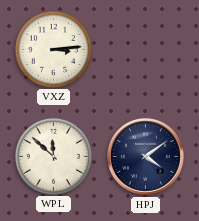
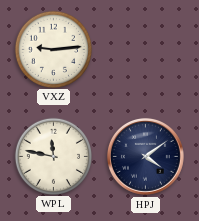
VXZ: 3:14 -> 9:14 (53, 49)
WPL: 11:52 -> 11:47 (53, 156)
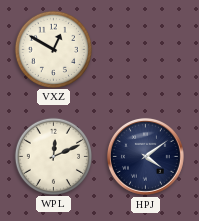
VXZ: 9:14 -> 12:50 (53, 49)
WPL: 11:47 -> 12:11 (53, 156)
